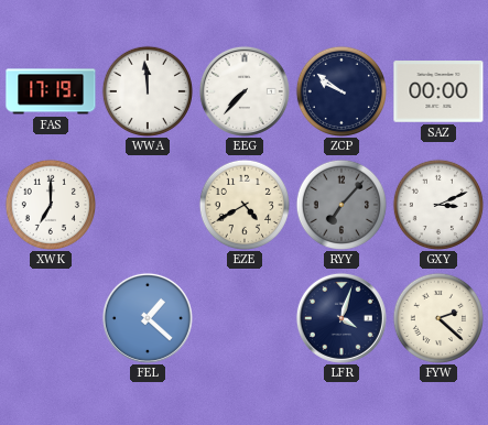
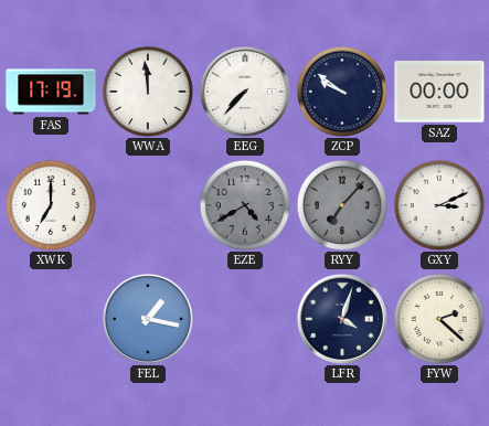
EZE dial: cream -> grey (244, 204)
FEL: 1:22 -> 1:17 (148, 319)
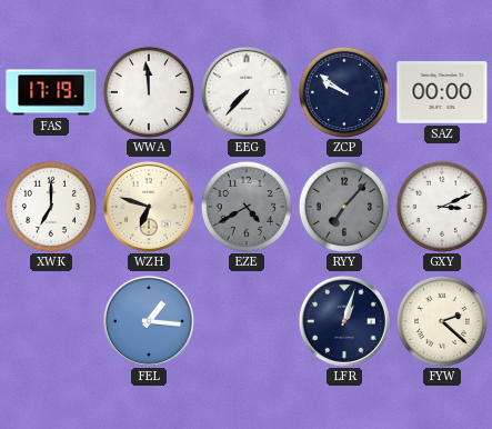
WZH: none -> 6:48 (149, 207)
FEL: 1:17 -> 1:16 (149, 321)
LFR: 4:03 -> 1:03 (344, 321)
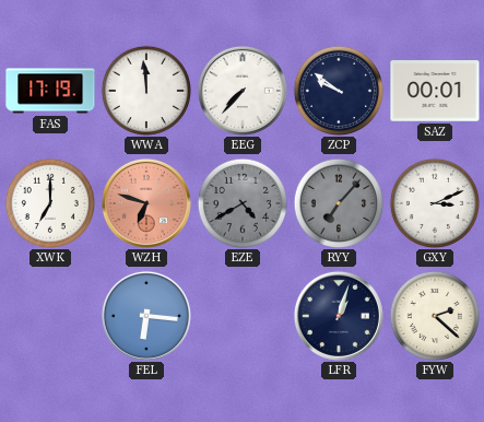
SAZ: 00:00 -> 00:01 (435, 91)
WZH dial: cream -> salmon (146, 203)
FEL: 1:16 -> 6:16 (146, 316)
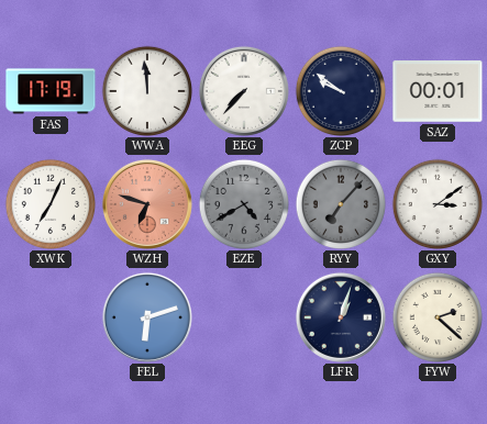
XWK: 7:00 -> 7:04 (49, 203)
GXY: 3:11 -> 3:09 (436, 203)
FEL: 6:16 -> 6:12 (147, 317)
